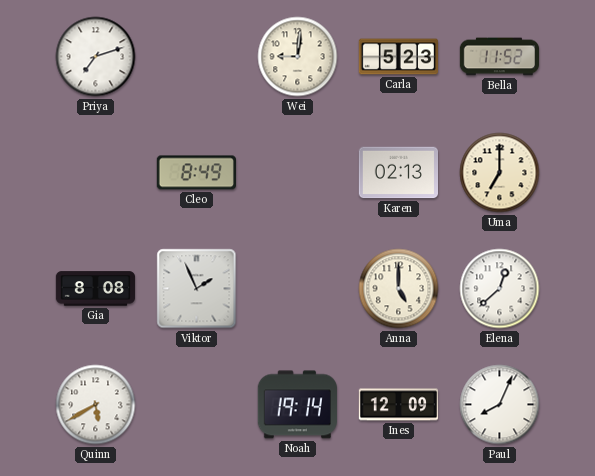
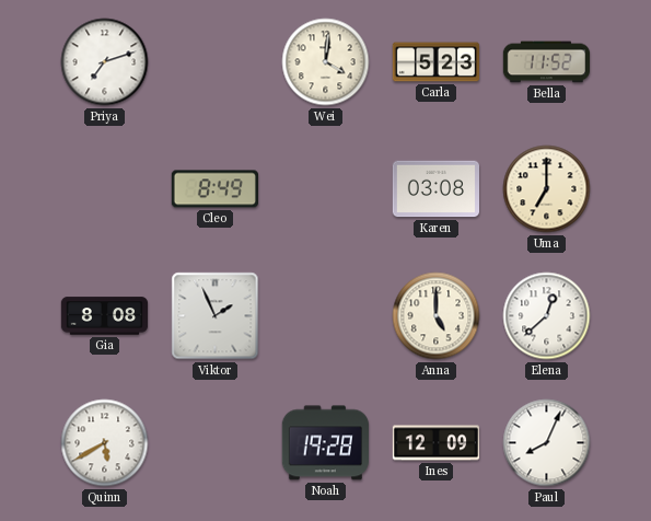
Wei: 9:01 -> 4:01 (326, 62)
Karen: 02:13 -> 03:08 (435, 189)
Noah: 19:14 -> 19:28 (325, 443)
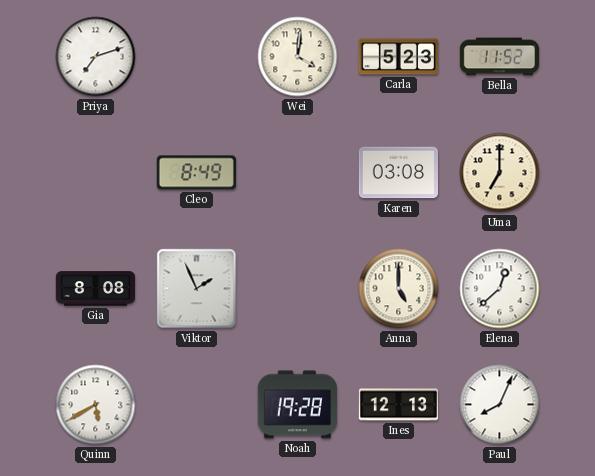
Ines: 12:09 -> 12:13 (399, 405)
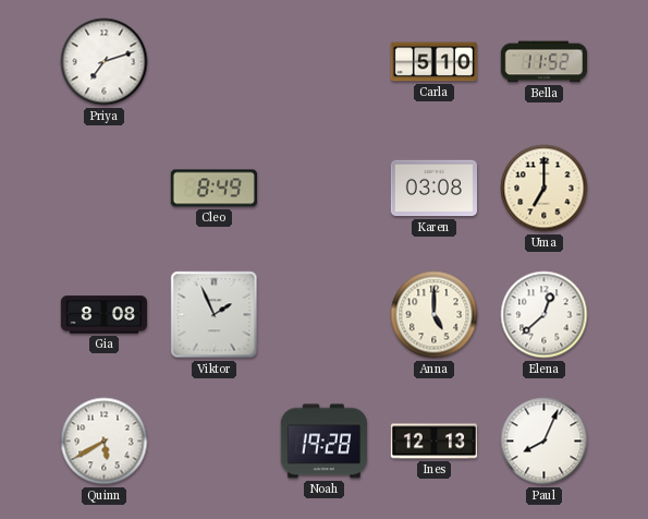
Wei: 4:01 -> none (298, 57)
Carla: 5:23 -> 5:10 (433, 62)
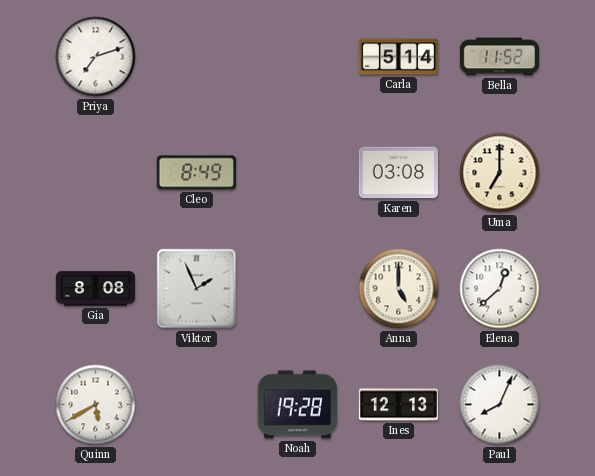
Carla: 5:10 -> 5:14 (398, 57)
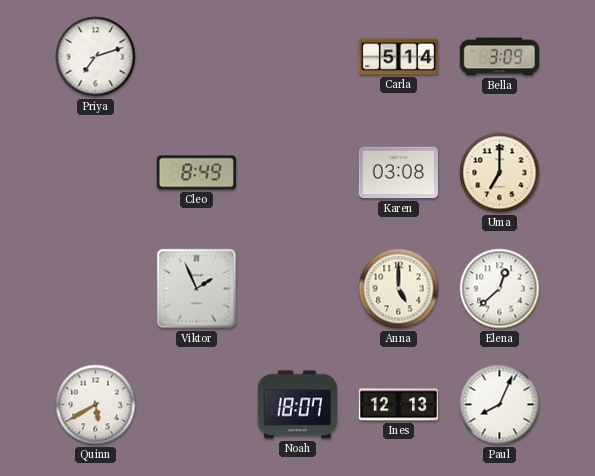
Bella: 11:52 -> 3:09 (500, 57)
Gia: 8:08 -> none (96, 289)
Noah: 19:28 -> 18:07 (297, 405)
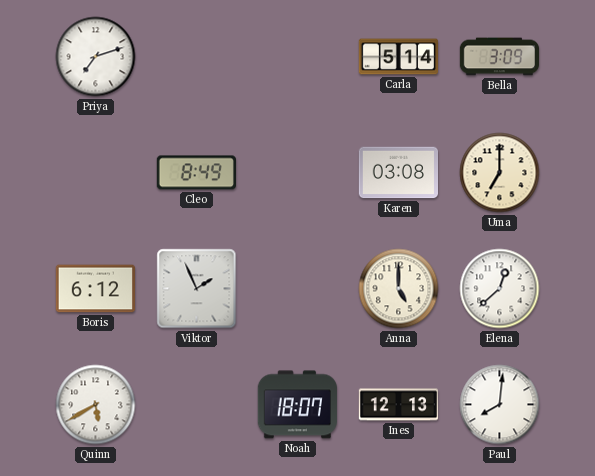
Boris: none -> 6:12 (95, 289)
Paul: 8:04 -> 8:01 (500, 405)
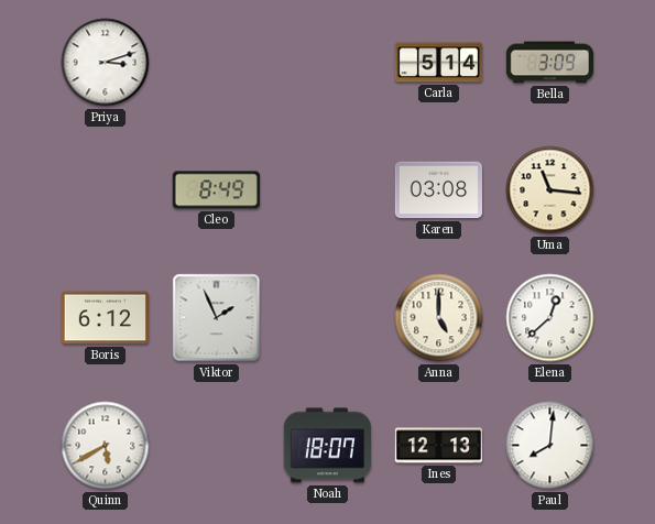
Priya: 7:12 -> 3:12 (106, 63)
Uma: 7:00 -> 11:16 (550, 190)
